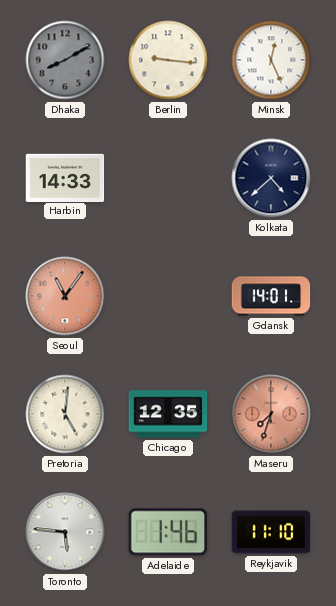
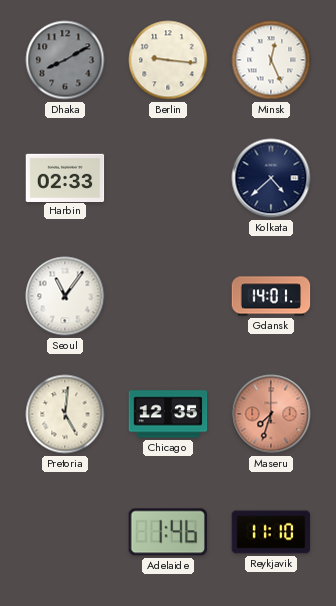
Harbin: 14:33 -> 02:33 (65, 177)
Seoul dial: salmon -> white (65, 296)
Toronto: 5:46 -> none (65, 532)
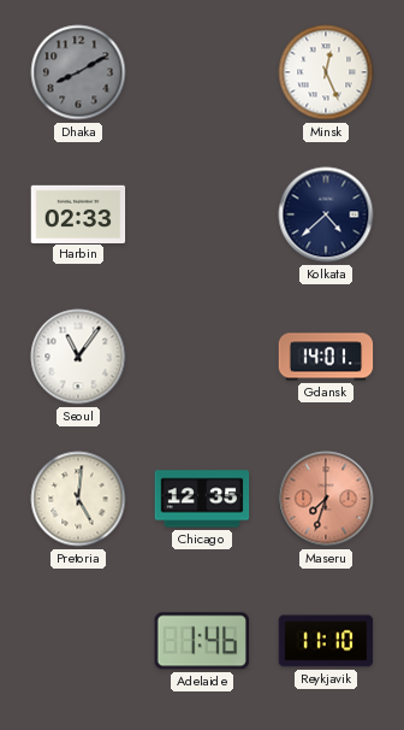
Berlin: 9:16 -> none (168, 60)
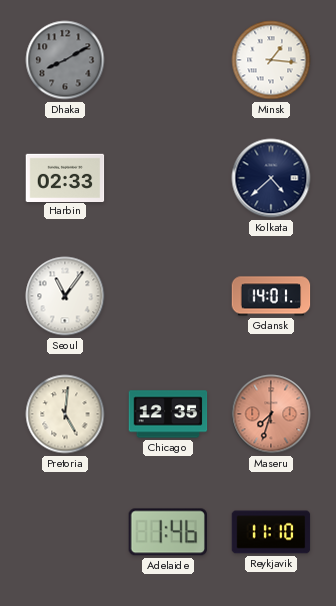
Minsk: 12:26 -> 1:16 (271, 60)
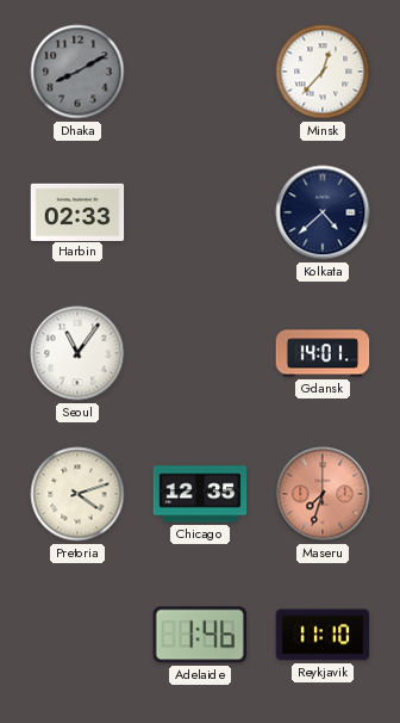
Minsk: 1:16 -> 12:37 (323, 72)
Pretoria: 5:01 -> 4:12 (77, 494)
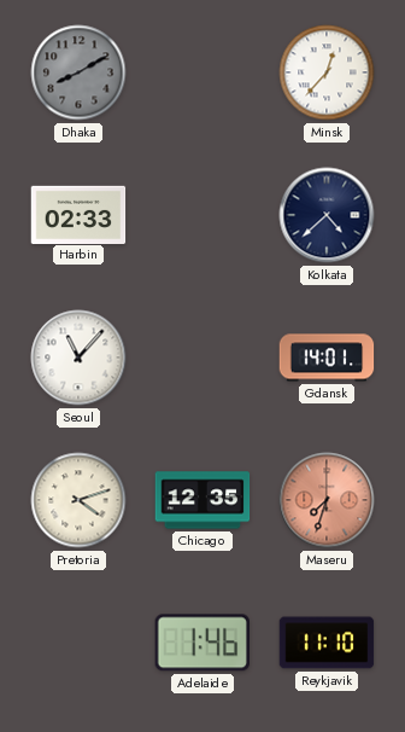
Seoul: 11:06 -> 11:07 (78, 358)
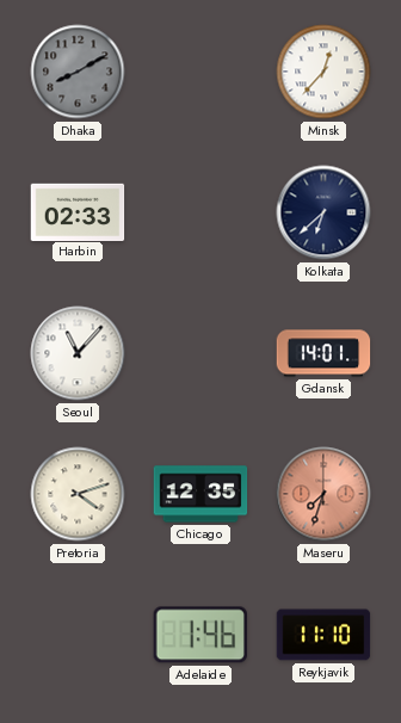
Kolkata: 4:38 -> 6:38 (323, 212)
